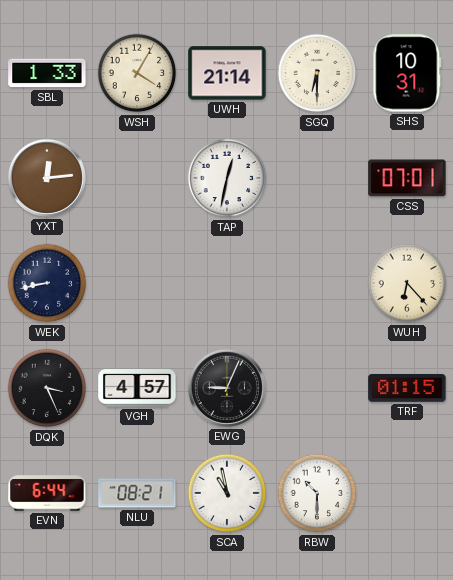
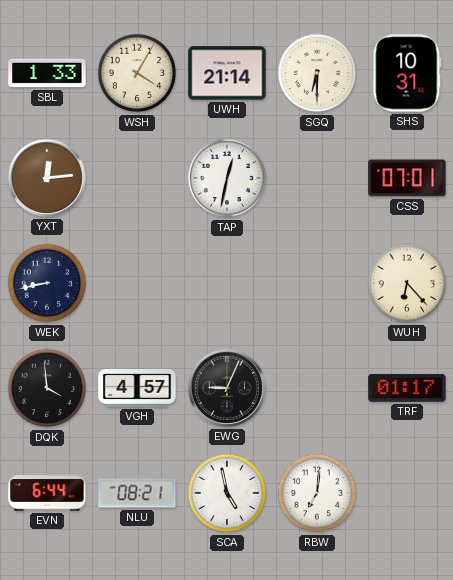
DQK: 3:26 -> 3:59 (47, 388)
TRF: 01:15 -> 01:17 (407, 388)
SCA: 10:58 -> 4:58 (227, 493)
RBW: 10:30 -> 7:01 (317, 493)
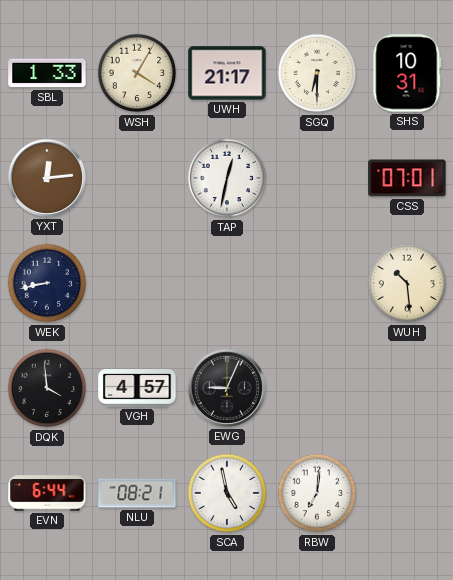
UWH: 21:14 -> 21:17 (227, 73)
WUH: 6:23 -> 10:29 (407, 283)
TRF: 01:17 -> none (407, 388)
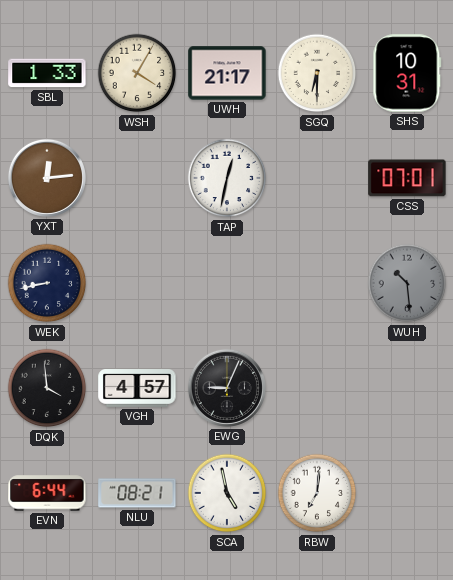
WUH dial: cream -> grey (407, 283)
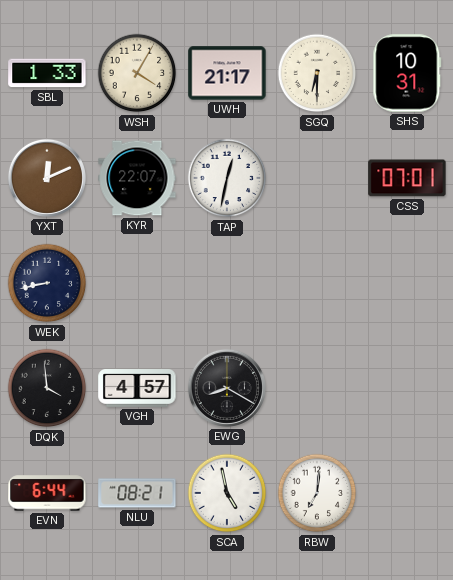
YXT: 12:14 -> 12:11 (47, 178)
KYR: none -> 22:07 (137, 178)
WUH: 10:29 -> none (407, 283)
EWG: 9:04 -> 8:20 (227, 388)
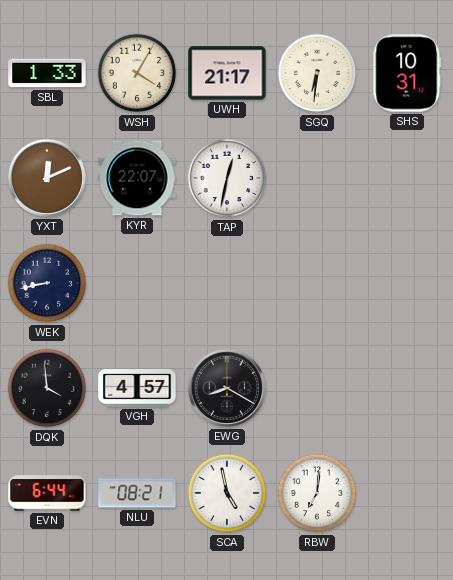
SGQ: 6:30 -> 6:31 (317, 73)
CSS: 07:01 -> none (407, 178)
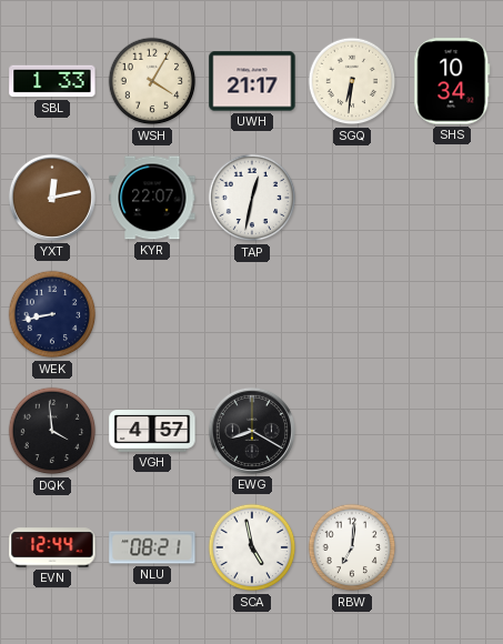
SHS: 10:31 -> 10:34 (452, 81)
YXT: 12:11 -> 12:13 (52, 198)
EVN: 6:44 -> 12:44 (52, 547)
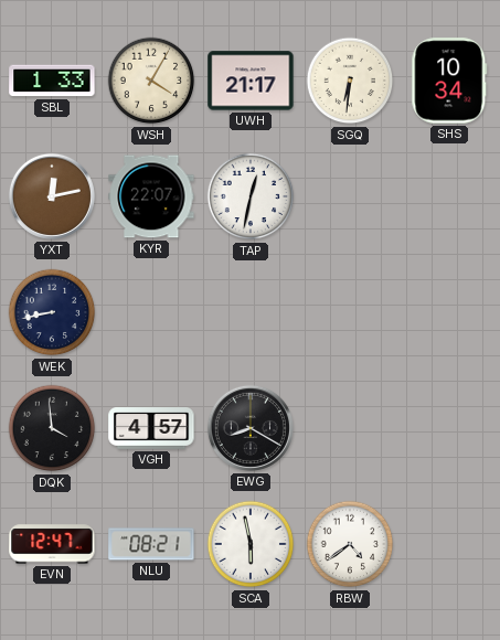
EVN: 12:44 -> 12:47 (52, 544)
SCA: 4:58 -> 5:58 (251, 544)
RBW: 7:01 -> 4:39 (350, 544)
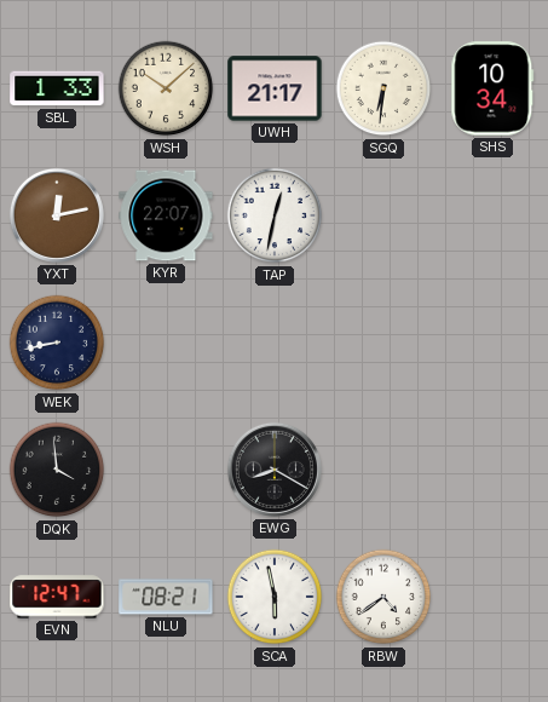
WSH: 4:05 -> 10:08 (166, 88)
VGH: 4:57 -> none (151, 429)
